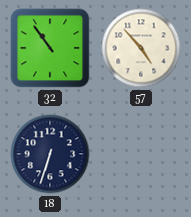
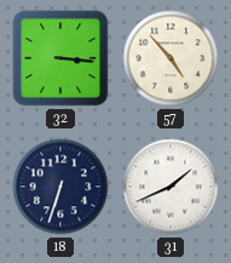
32: 10:54 -> 3:16 (60, 58)
31: none -> 1:41 (171, 187)
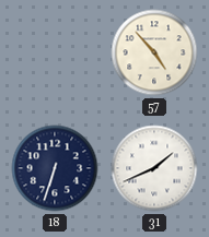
32: 3:16 -> none (60, 58)
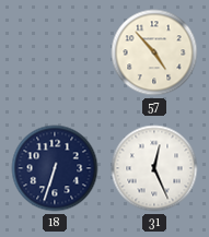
31: 1:41 -> 12:26 (154, 168)
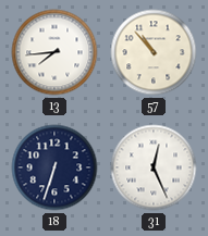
13: none -> 7:44 (54, 52)
57: 4:53 -> 10:53 (154, 52)
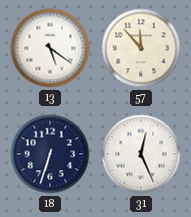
13: 7:44 -> 5:21 (50, 48)
57: 10:53 -> 11:53 (141, 48)
